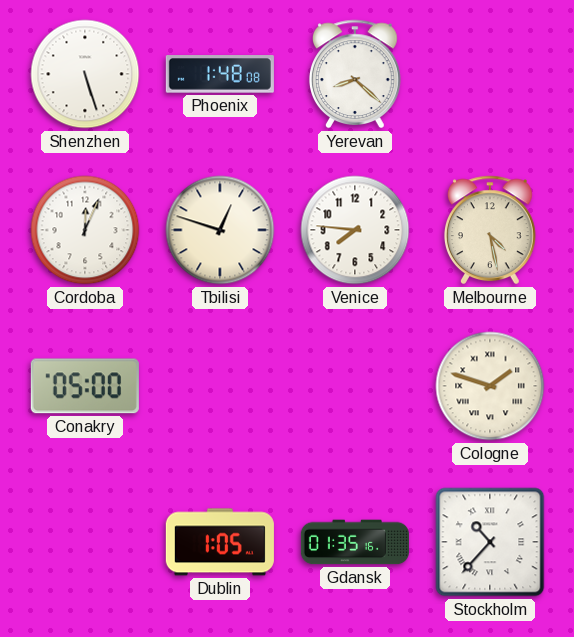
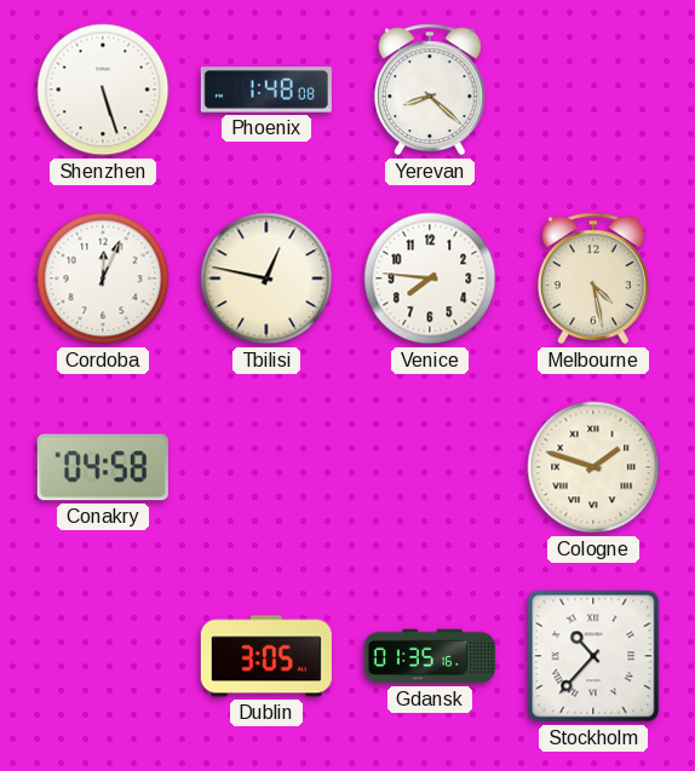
Tbilisi: 12:48 -> 12:47 (266, 278)
Conakry: 05:00 -> 04:58 (103, 467)
Dublin: 1:05 -> 3:05 (266, 656)
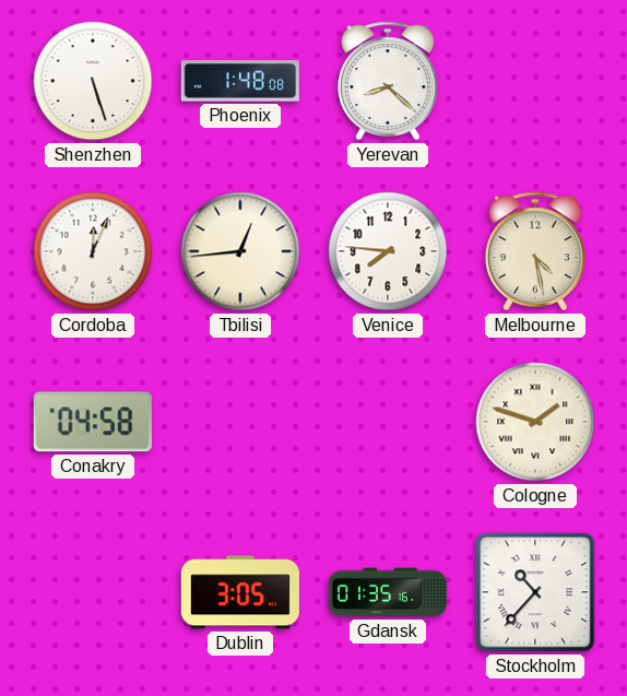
Tbilisi: 12:47 -> 12:44 (240, 251)
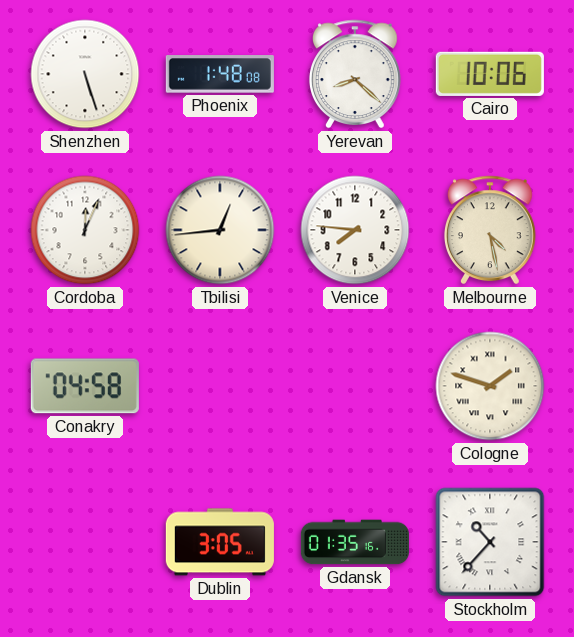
Cairo: none -> 10:06 (490, 74)
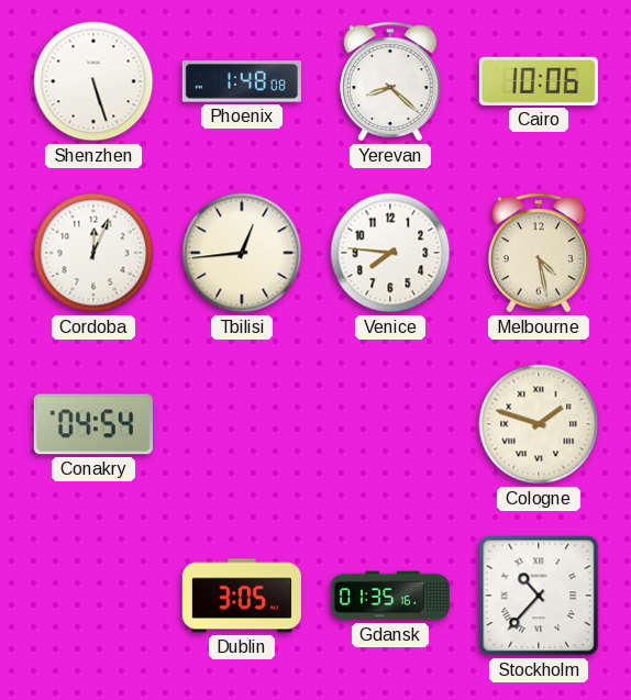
Conakry: 04:58 -> 04:54 (93, 424)
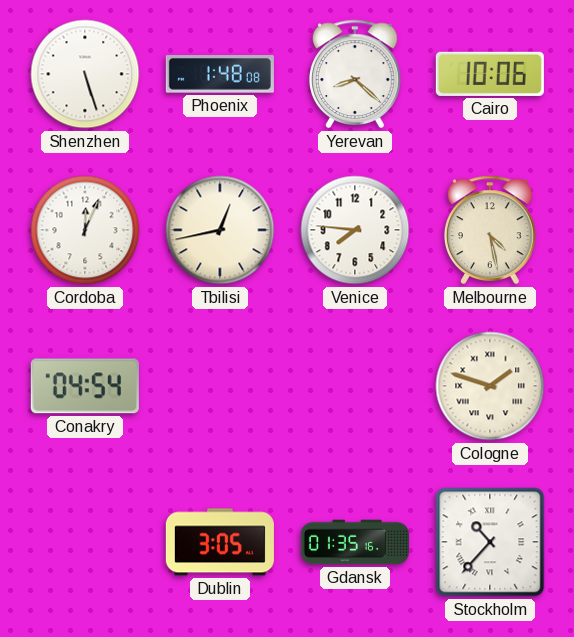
Tbilisi: 12:44 -> 12:43 (220, 230)
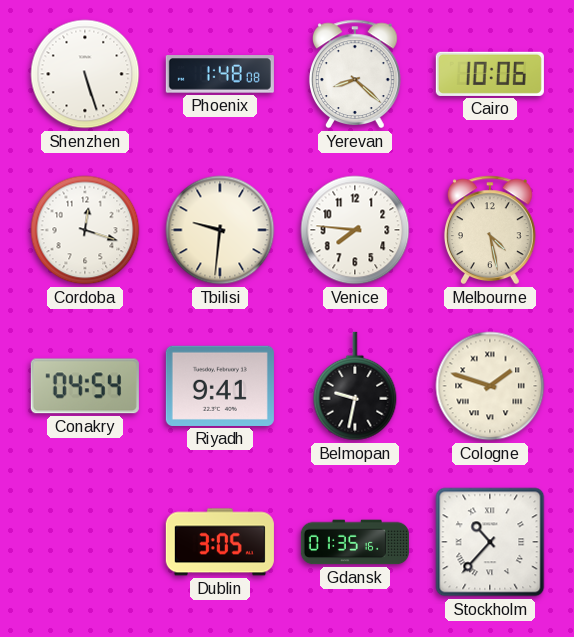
Cordoba: 12:04 -> 12:18 (85, 230)
Tbilisi: 12:43 -> 9:31 (220, 230)
Riyadh: none -> 9:41 (220, 386)
Belmopan: none -> 9:32 (355, 386)
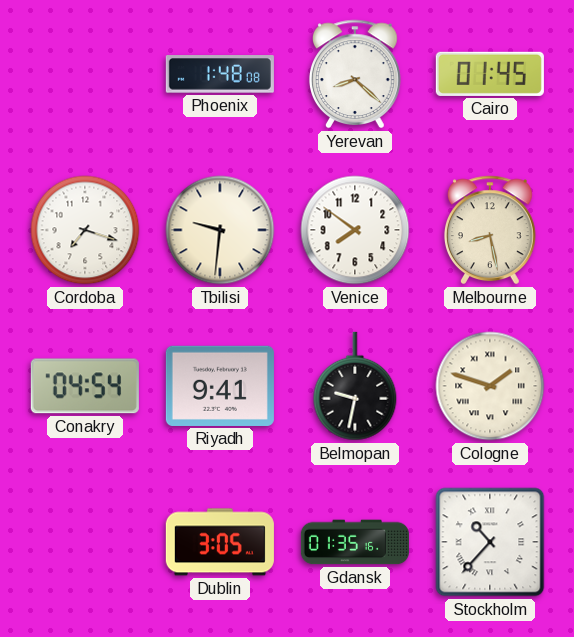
Shenzhen: 5:27 -> none (85, 74)
Cairo: 10:06 -> 01:45 (490, 74)
Cordoba: 12:18 -> 7:18 (85, 230)
Venice: 7:46 -> 7:51 (355, 230)
Melbourne: 4:28 -> 8:28 (490, 230)
